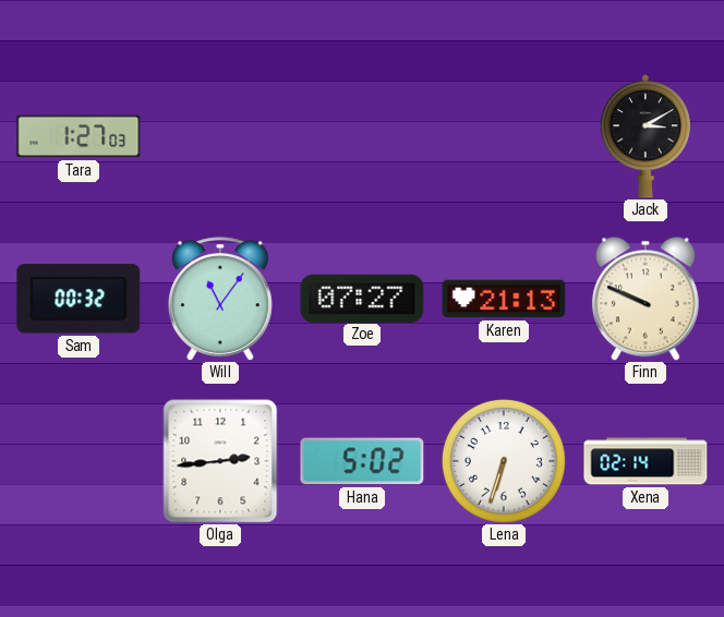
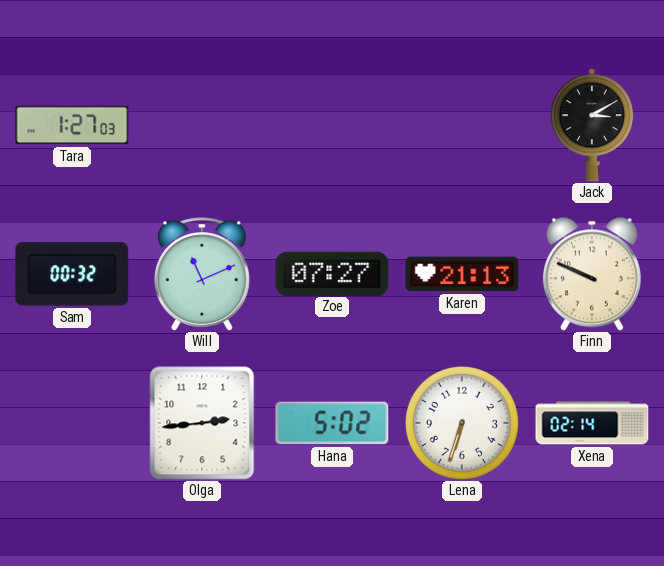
Will: 11:06 -> 11:11 (202, 274)
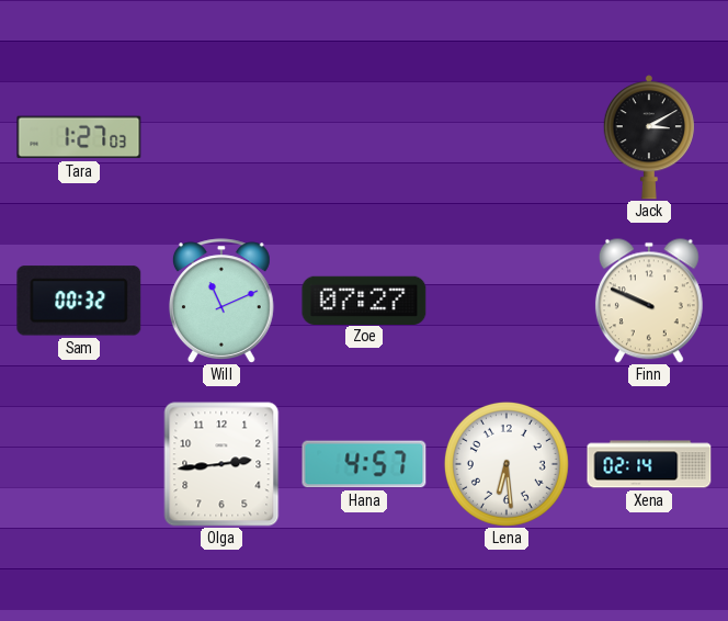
Karen: 21:13 -> none (462, 274)
Hana: 5:02 -> 4:57 (364, 464)
Lena: 6:33 -> 6:29 (507, 464)
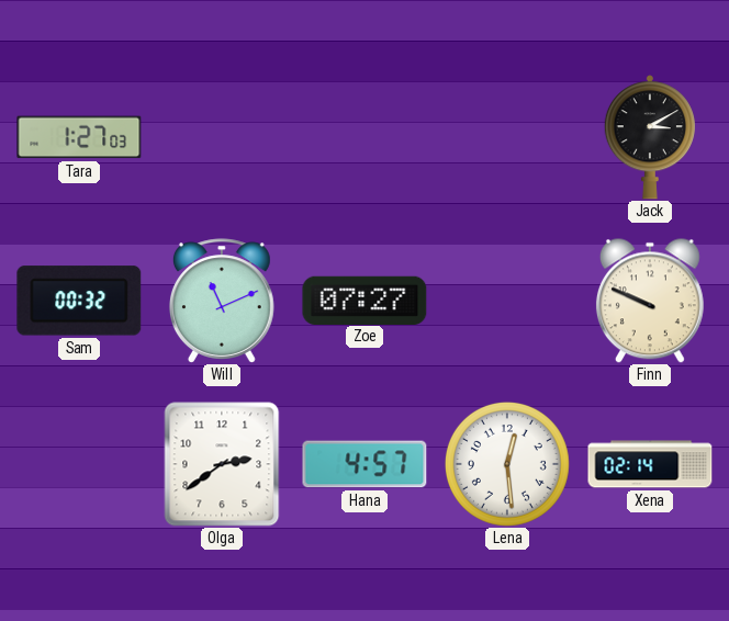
Olga: 2:44 -> 2:39 (222, 464)
Lena: 6:29 -> 12:29 (507, 464)
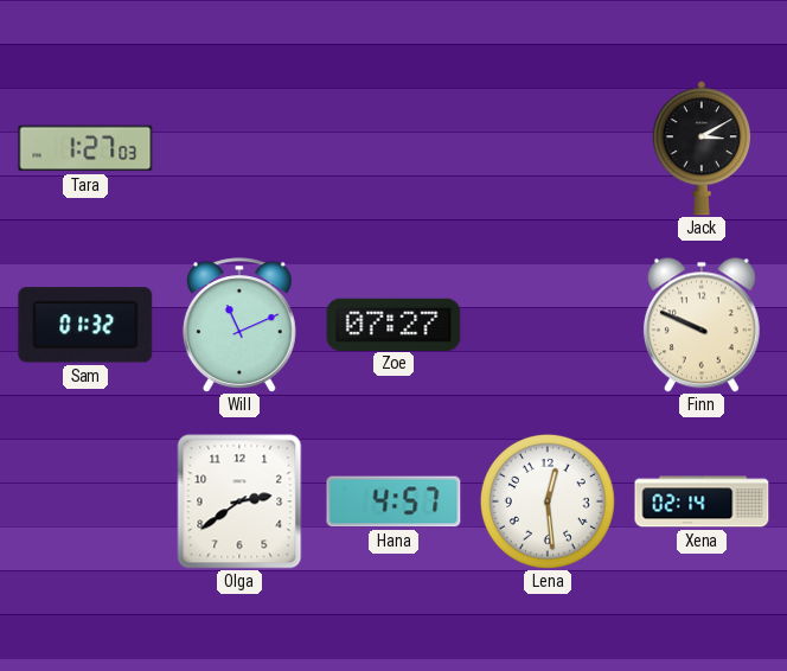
Sam: 00:32 -> 01:32 (85, 325)
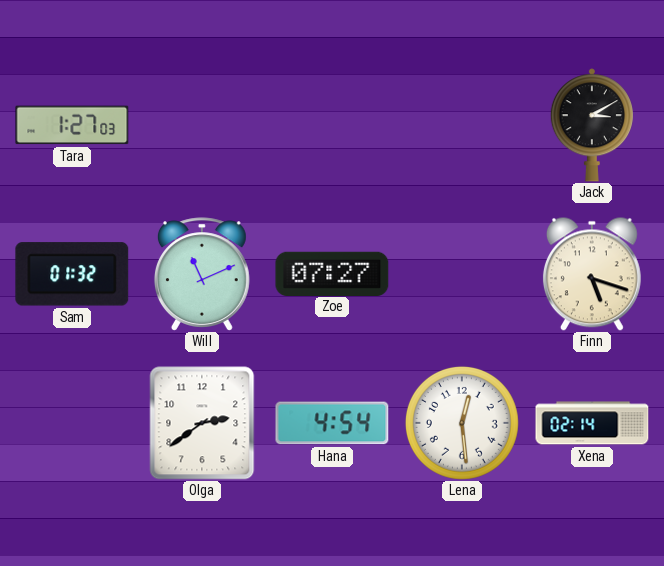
Finn: 9:49 -> 5:18 (592, 274)
Hana: 4:57 -> 4:54 (332, 423)
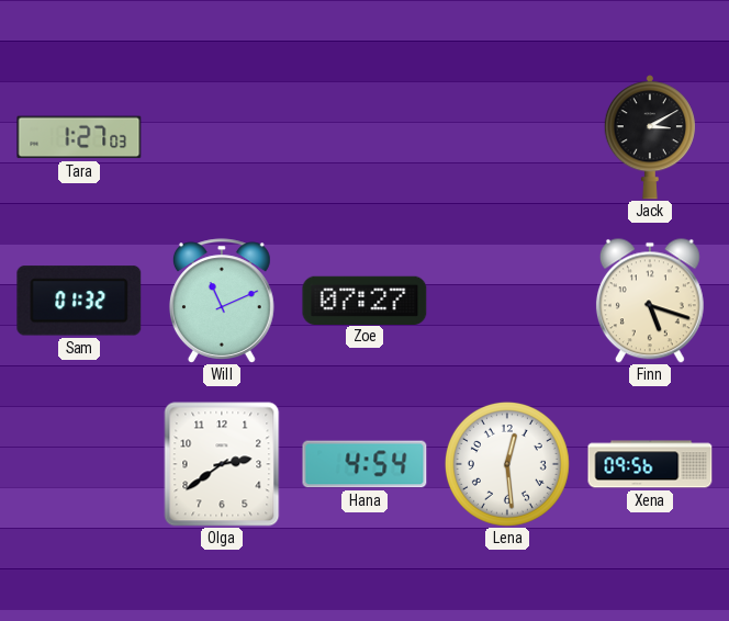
Xena: 02:14 -> 09:56 (650, 464)
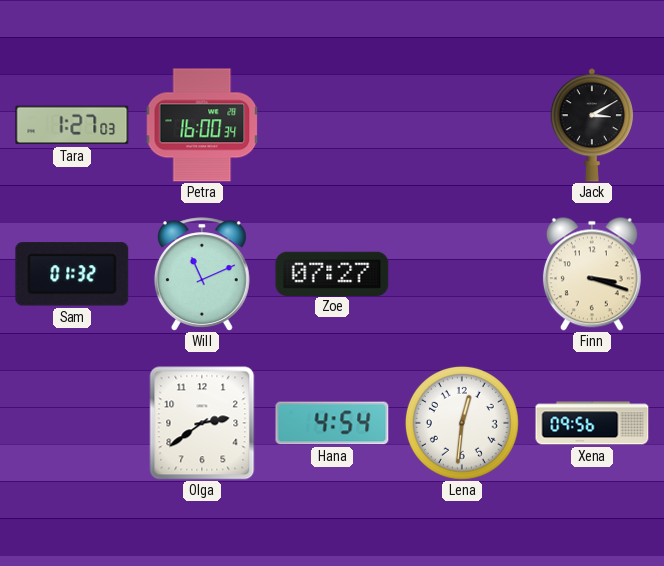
Petra: none -> 16:00 (202, 125)
Finn: 5:18 -> 3:18 (592, 274)
Lena: 12:29 -> 12:31 (462, 423)
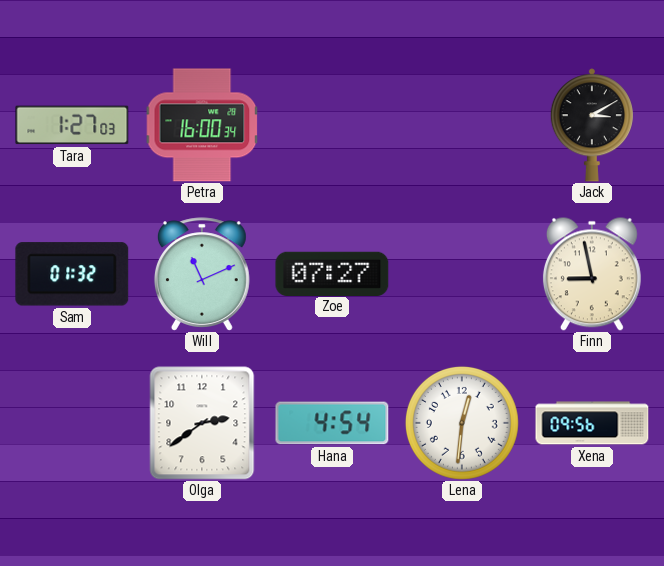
Finn: 3:18 -> 8:58 (592, 274)
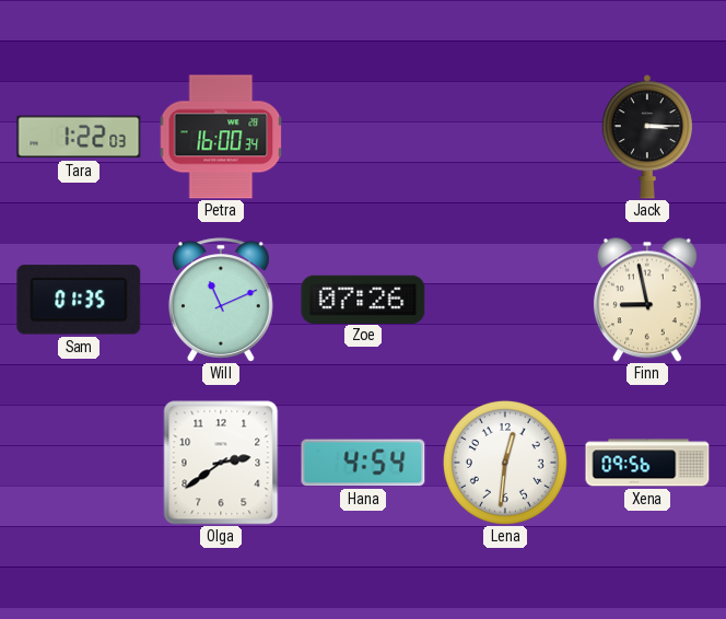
Tara: 1:27 -> 1:22 (79, 137)
Jack: 3:10 -> 3:15 (647, 137)
Sam: 01:32 -> 01:35 (79, 300)
Zoe: 07:27 -> 07:26 (363, 299)
